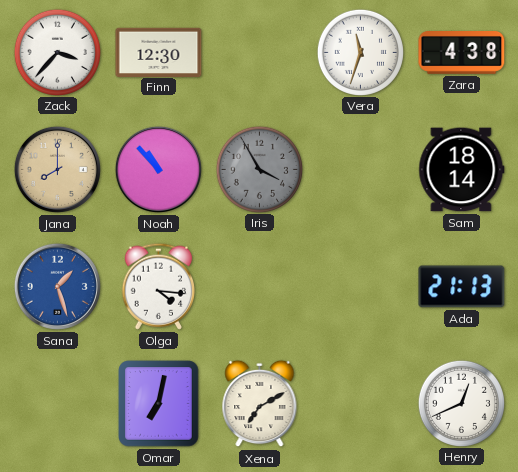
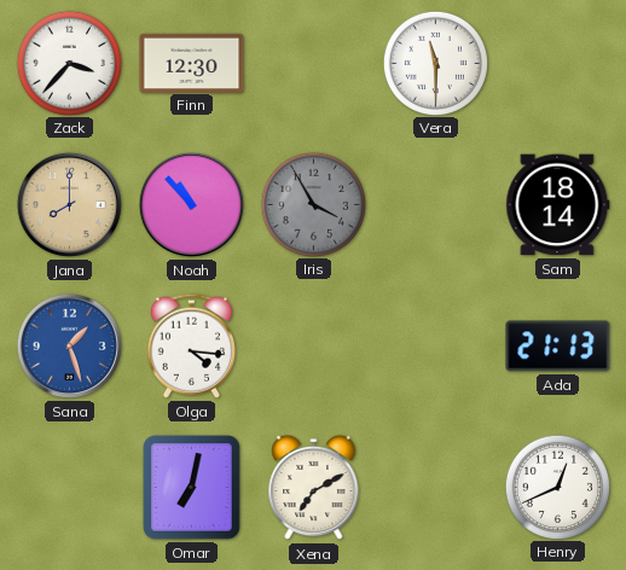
Vera: 11:33 -> 11:30 (435, 63)
Zara: 4:38 -> none (462, 53)
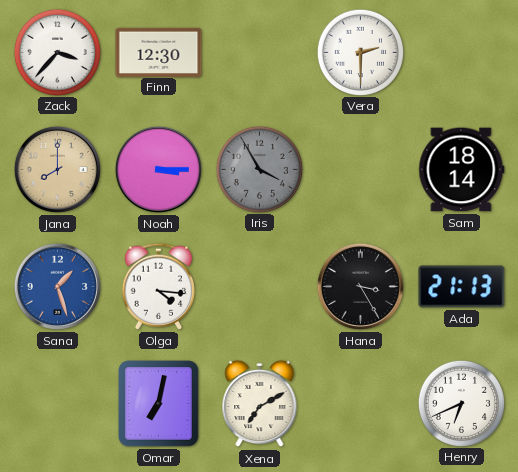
Vera: 11:30 -> 2:30 (360, 52)
Noah: 10:53 -> 3:15 (158, 169)
Hana: none -> 3:25 (360, 286)
Henry: 12:41 -> 6:41 (461, 403)
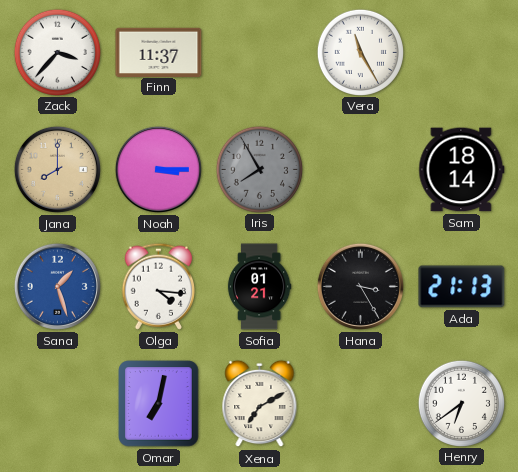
Finn: 12:30 -> 11:37 (159, 52)
Vera: 2:30 -> 11:25 (360, 52)
Iris: 3:55 -> 7:55 (259, 169)
Sofia: none -> 01:21 (259, 287)
Henry: 6:41 -> 6:39 (461, 403)
